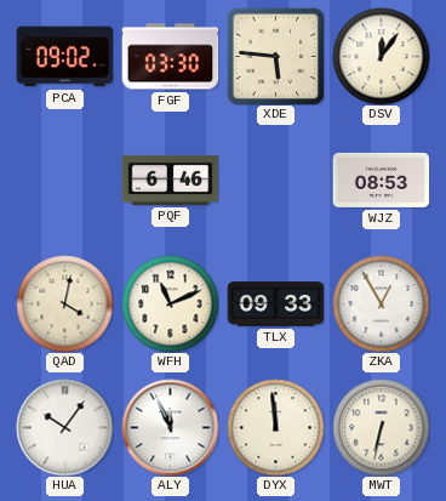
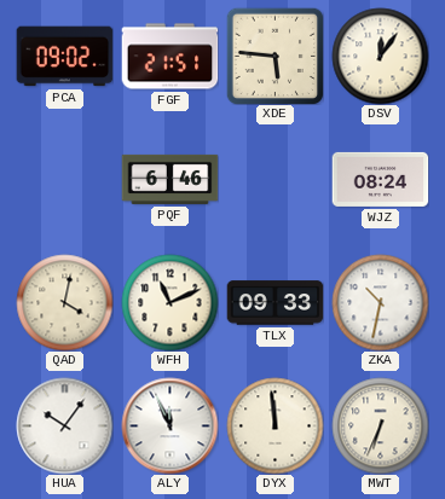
FGF: 03:30 -> 21:51 (169, 57)
WJZ: 08:53 -> 08:24 (380, 179)
ZKA: 12:55 -> 10:32 (380, 302)
MWT: 6:32 -> 6:34 (380, 425)
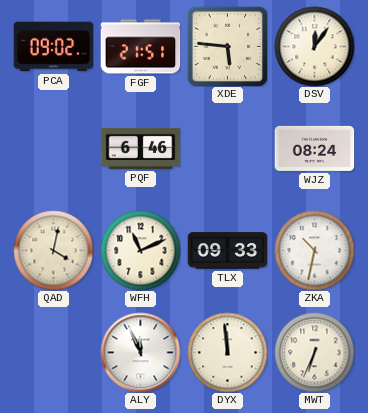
HUA: 10:06 -> none (64, 425)
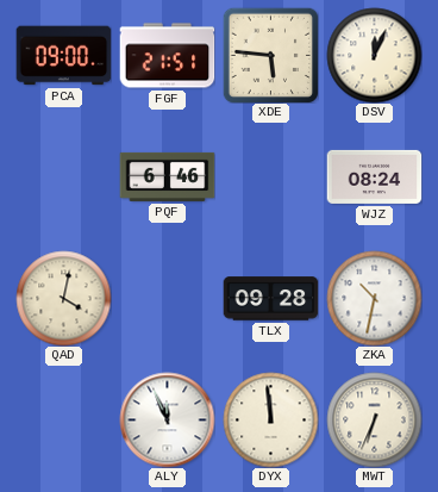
PCA: 09:02 -> 09:00 (63, 56)
DSV: 12:06 -> 12:04 (374, 55)
WFH: 11:11 -> none (140, 250)
TLX: 09:33 -> 09:28 (270, 299)
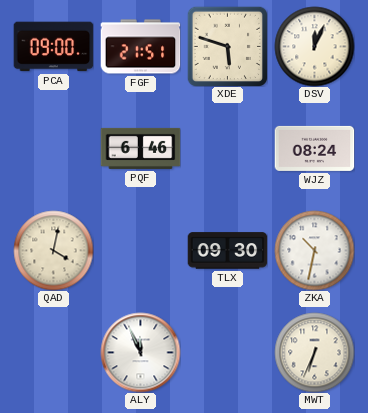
XDE: 5:46 -> 5:48 (227, 46)
TLX: 09:28 -> 09:30 (227, 251)
DYX: 11:59 -> none (270, 419)
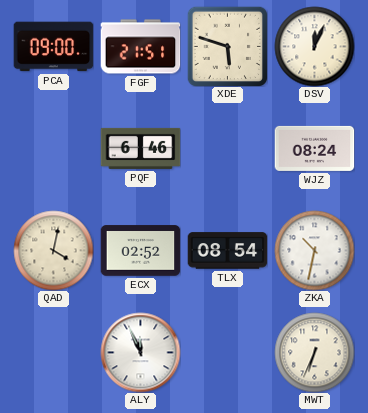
ECX: none -> 02:52 (140, 251)
TLX: 09:30 -> 08:54 (227, 251)
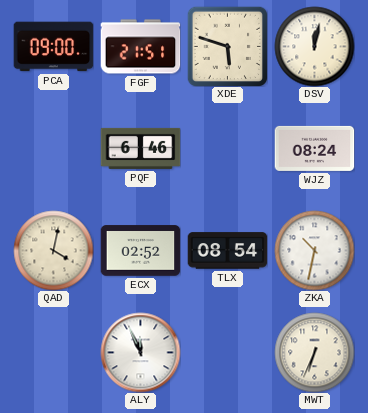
DSV: 12:04 -> 12:02 (314, 46)
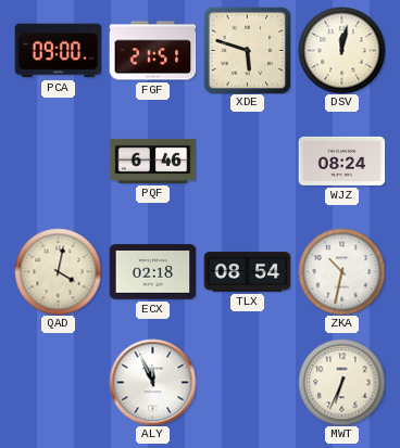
ECX: 02:52 -> 02:18 (152, 272)
